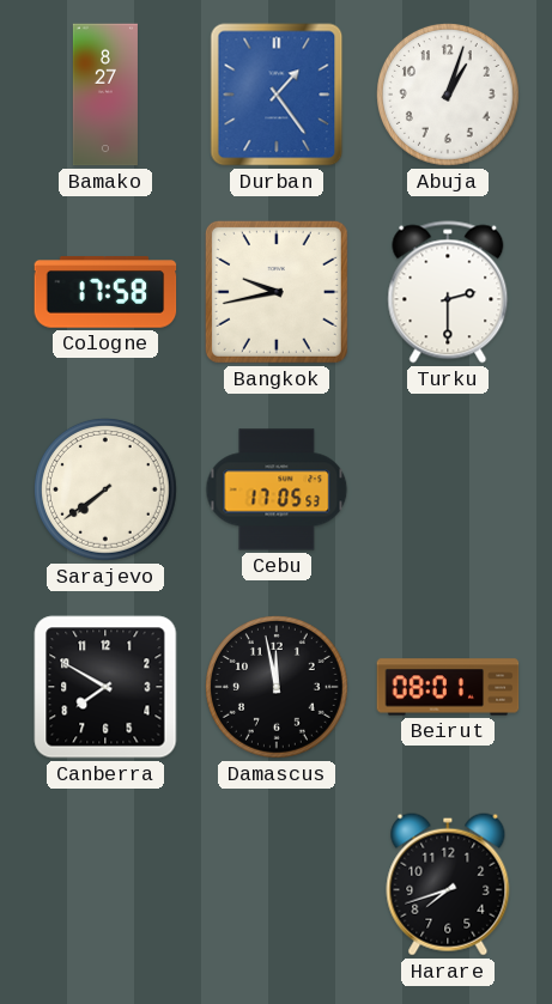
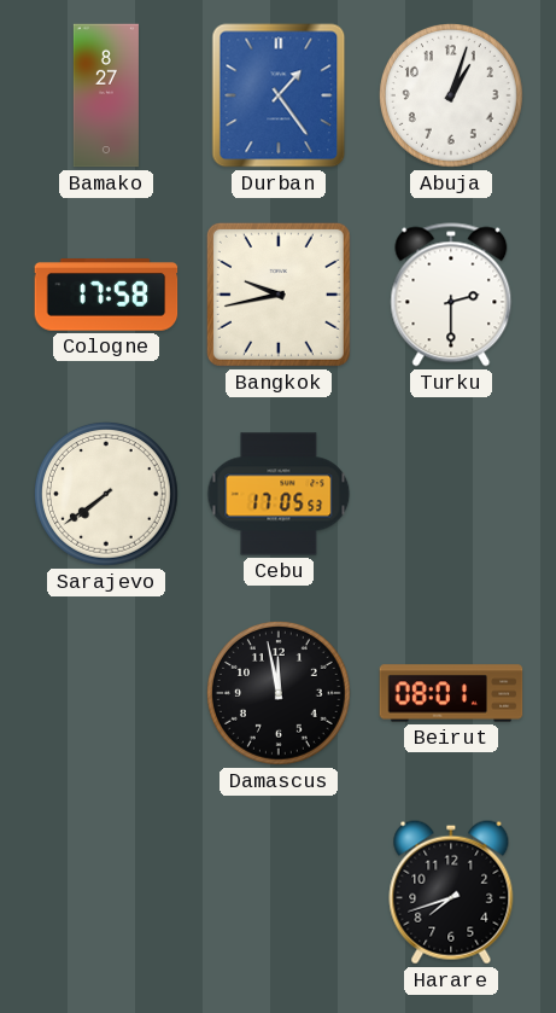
Canberra: 7:50 -> none (105, 687)
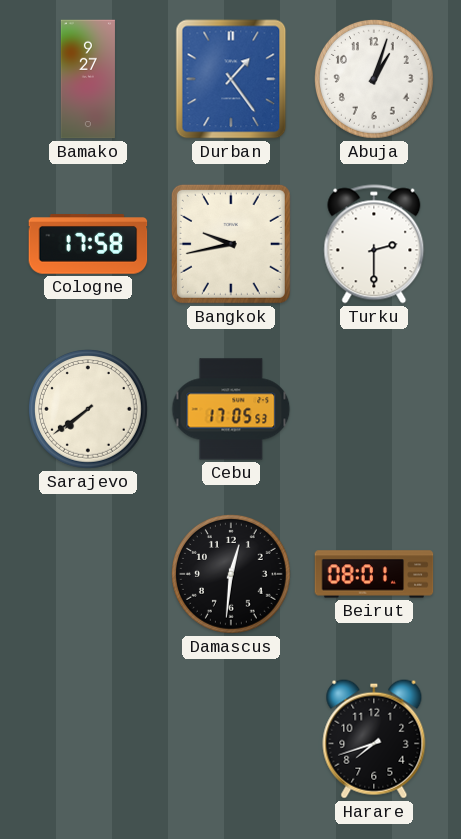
Bamako: 8:27 -> 9:27 (88, 79)
Damascus: 11:58 -> 12:31 (232, 575)
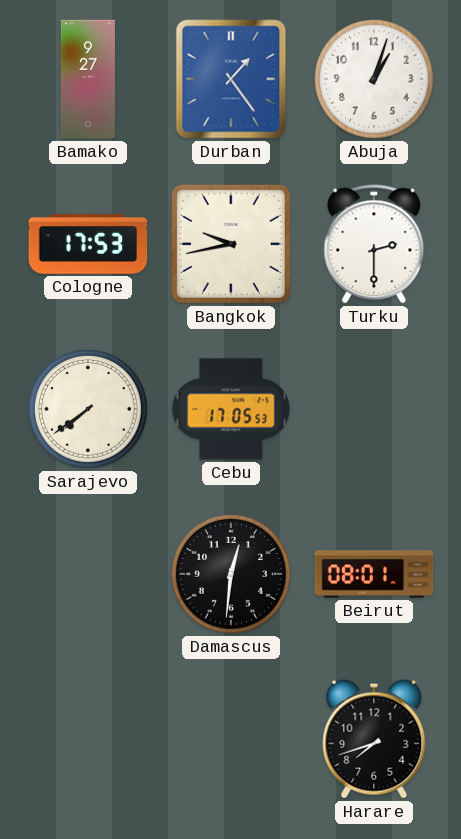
Cologne: 17:58 -> 17:53 (88, 244)
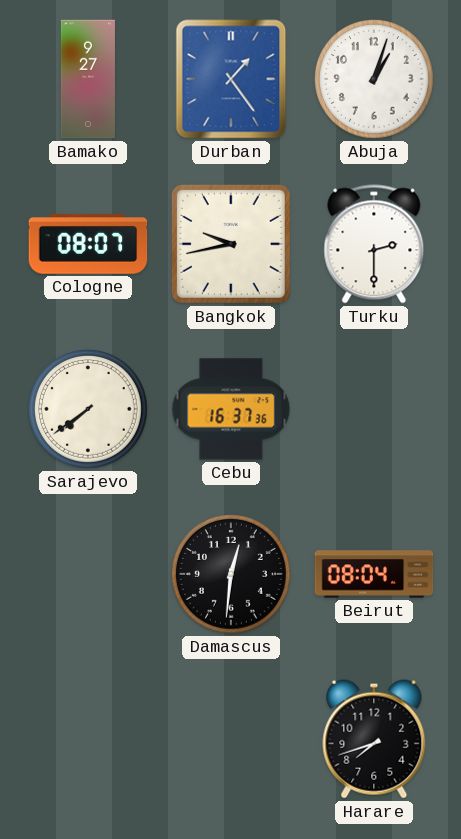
Cologne: 17:53 -> 08:07 (88, 244)
Cebu: 17:05 -> 16:37 (231, 409)
Beirut: 08:01 -> 08:04 (374, 574)
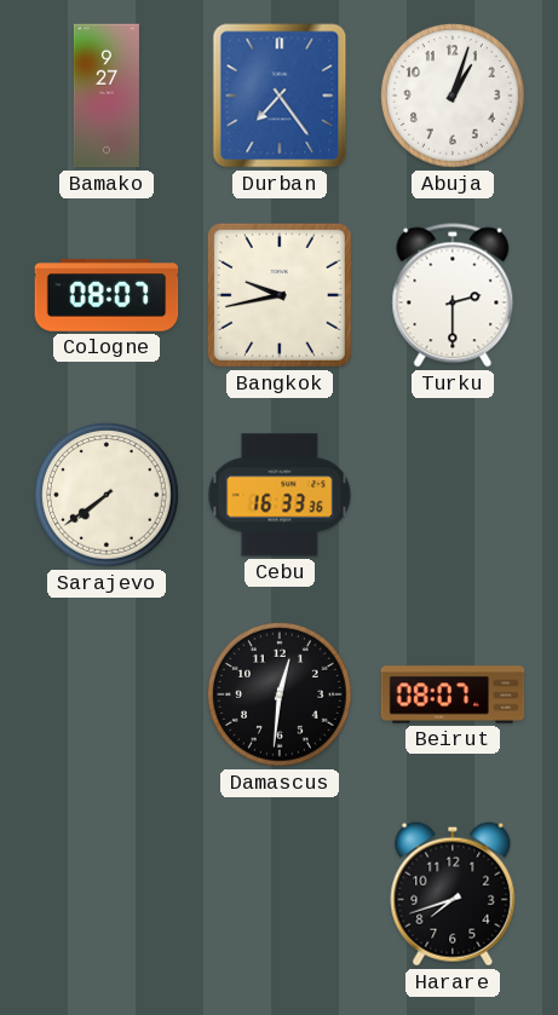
Durban: 1:24 -> 7:24 (280, 96)
Cebu: 16:37 -> 16:33 (280, 495)
Beirut: 08:04 -> 08:07 (453, 694)
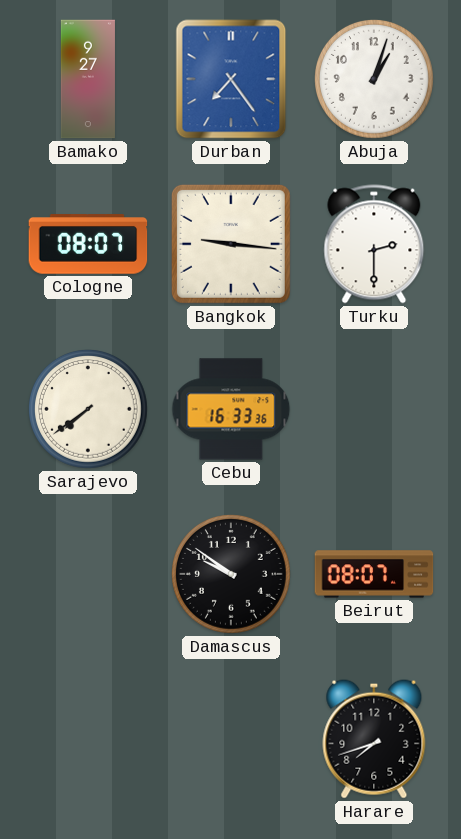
Bangkok: 9:43 -> 9:16 (231, 244)
Damascus: 12:31 -> 9:51 (232, 575)
